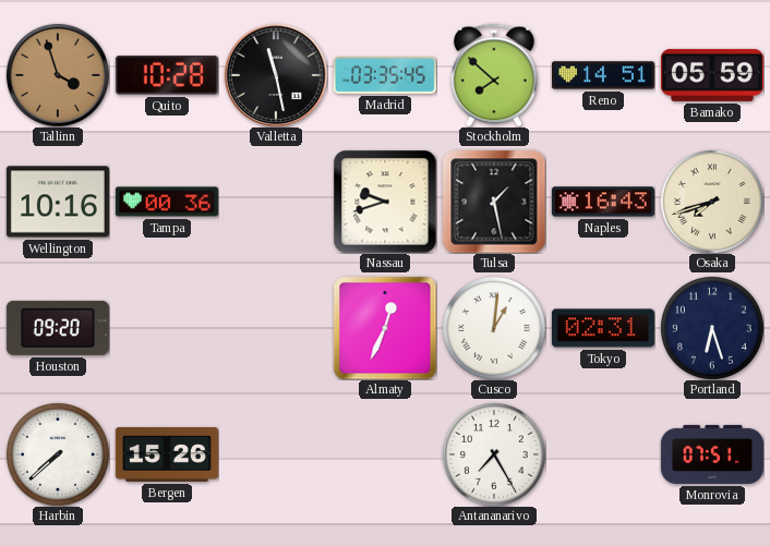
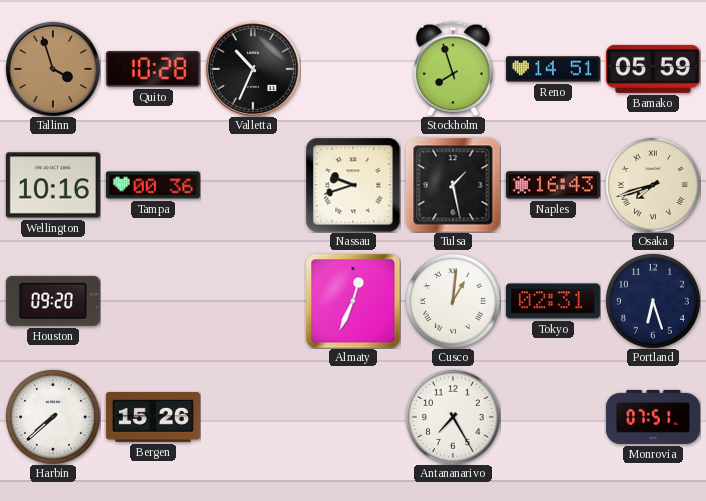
Valletta: 11:28 -> 10:34 (253, 69)
Madrid: 03:35 -> none (385, 75)
Stockholm: 7:52 -> 7:57 (453, 69)
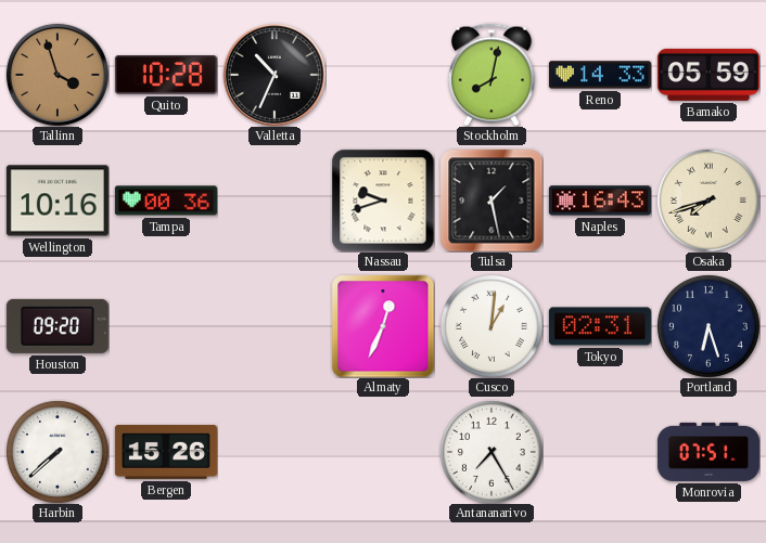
Stockholm: 7:57 -> 8:02 (491, 75)
Reno: 14:51 -> 14:33 (600, 75)
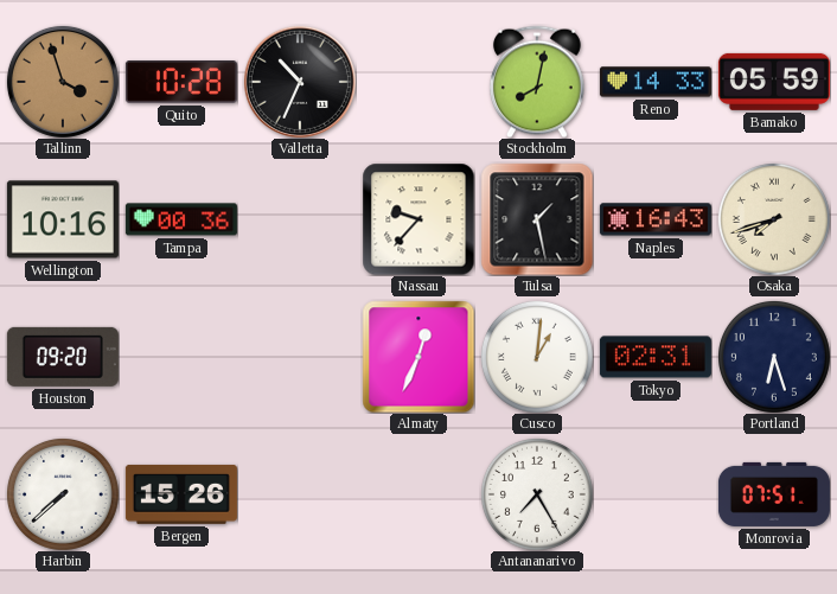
Nassau: 9:42 -> 9:37 (418, 219)
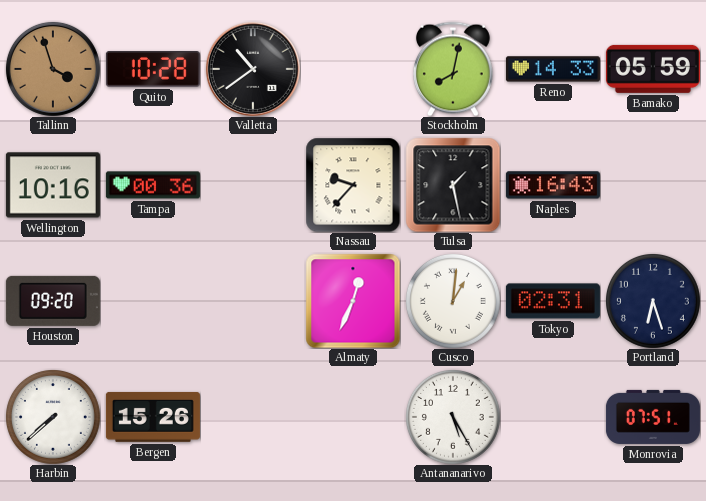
Valletta: 10:34 -> 10:39 (253, 69)
Osaka: 7:42 -> none (774, 219)
Antananarivo: 7:25 -> 5:25 (453, 417)
